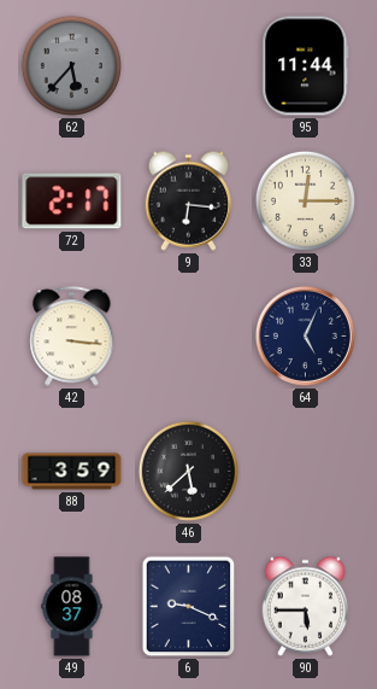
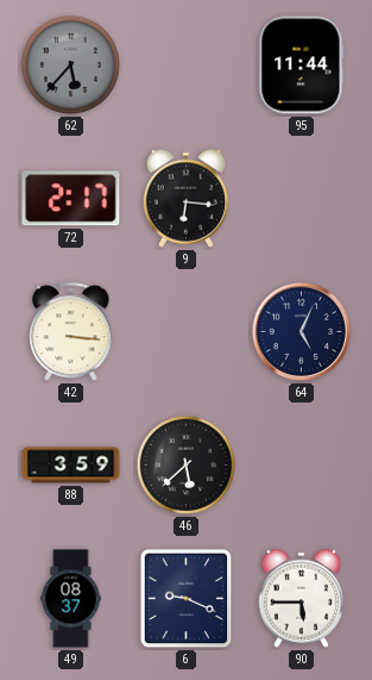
33: 12:15 -> none (305, 200)
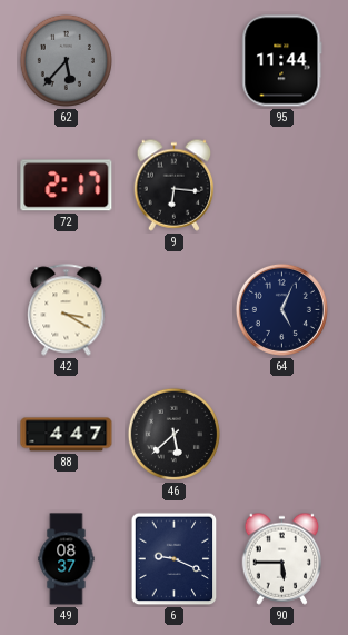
42: 3:16 -> 3:20 (67, 310)
88: 3:59 -> 4:47 (67, 435)
